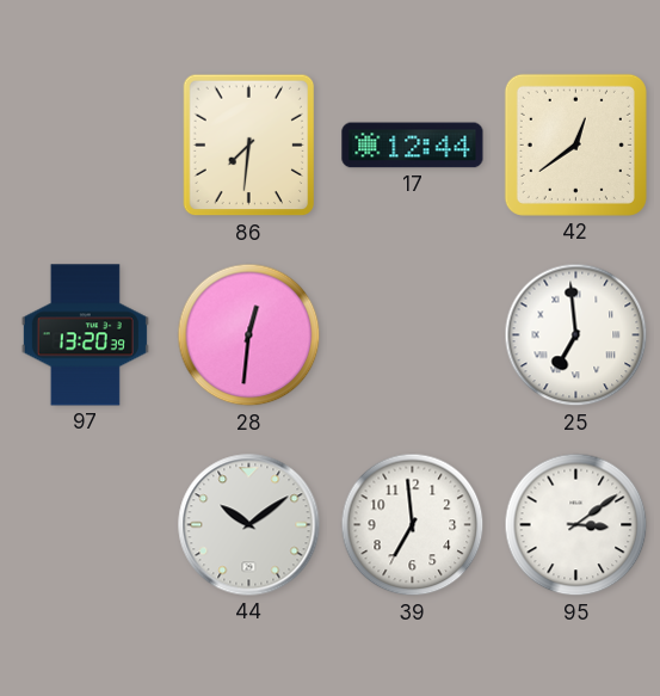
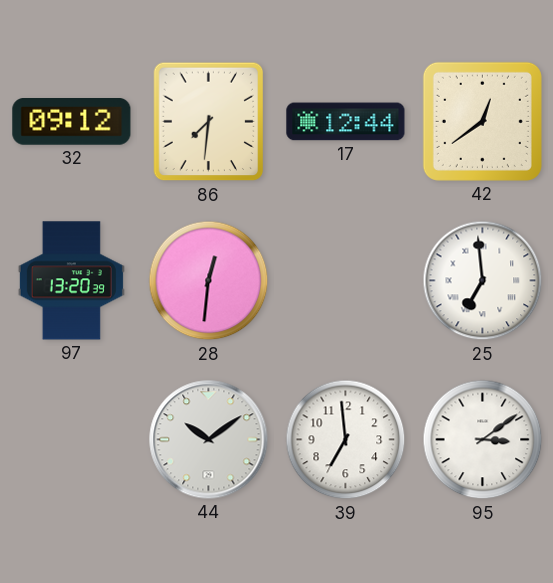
32: none -> 09:12 (72, 122)
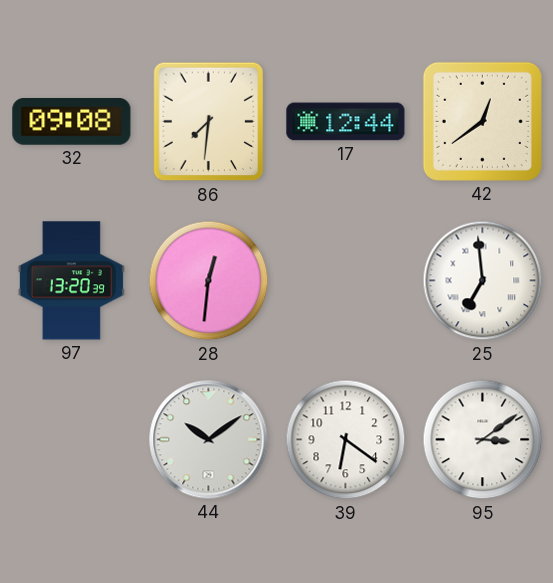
32: 09:12 -> 09:08 (72, 122)
39: 6:59 -> 6:21 (346, 440)
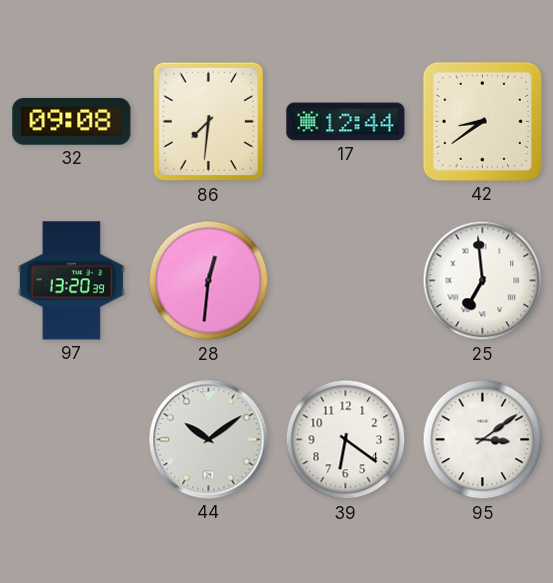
42: 12:39 -> 8:39 (482, 121)
